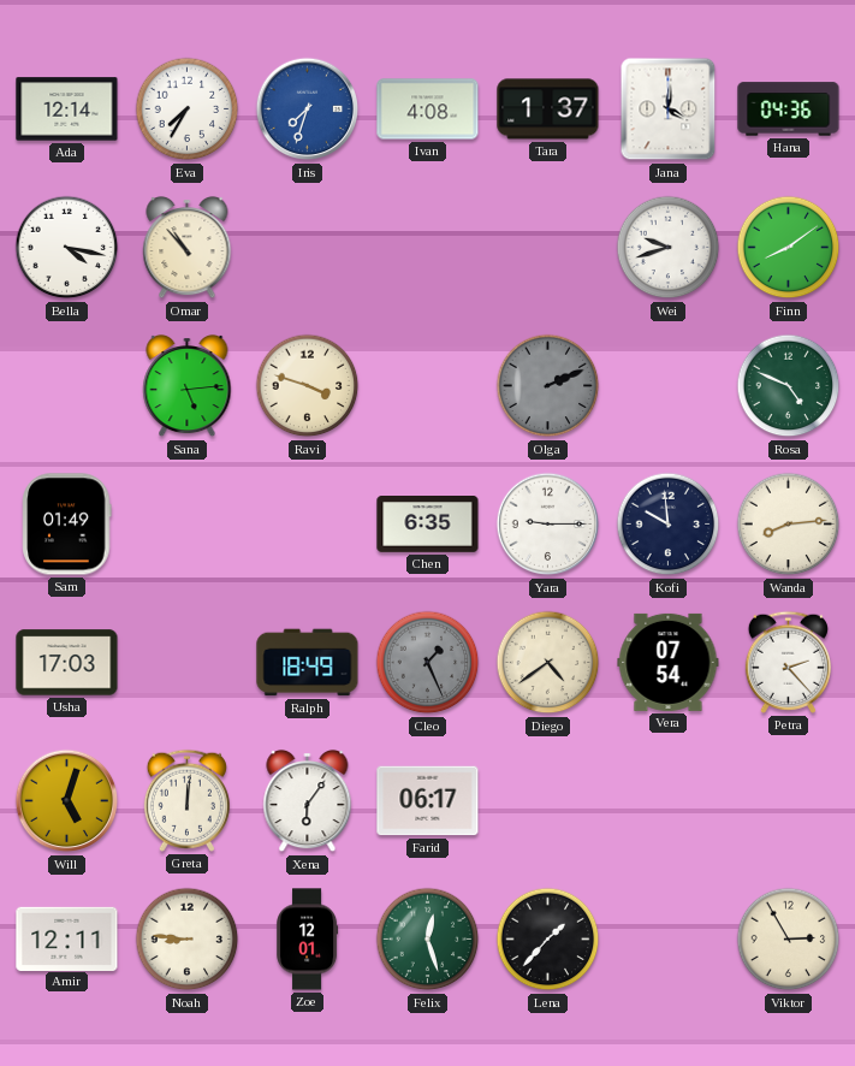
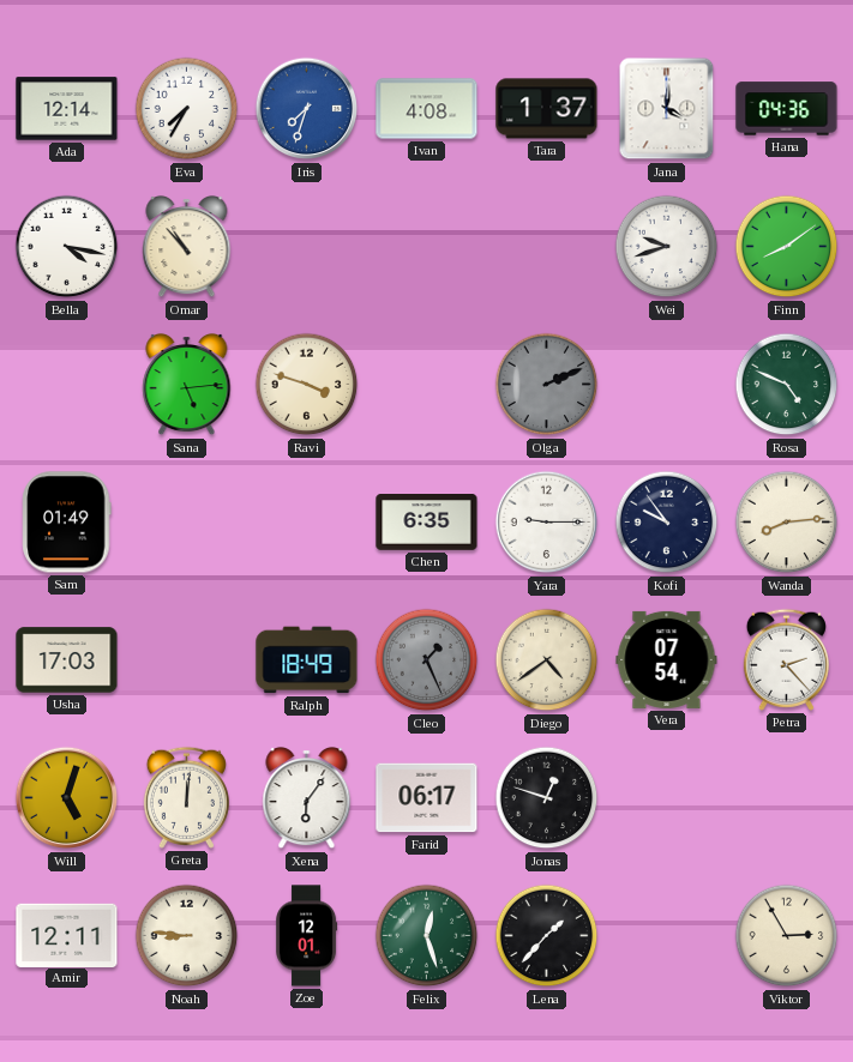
Kofi: 9:59 -> 9:54 (667, 523)
Jonas: none -> 12:48 (547, 798)
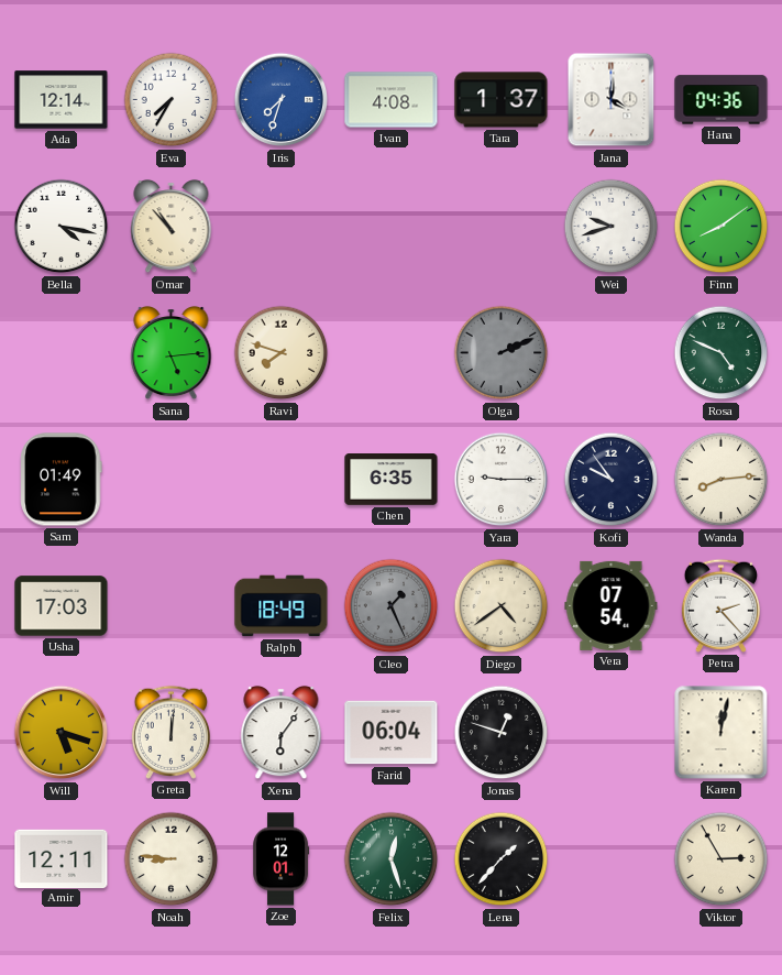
Ravi: 3:48 -> 7:48 (282, 353)
Will: 5:03 -> 5:18 (62, 733)
Farid: 06:17 -> 06:04 (392, 733)
Karen: none -> 12:02 (722, 733)
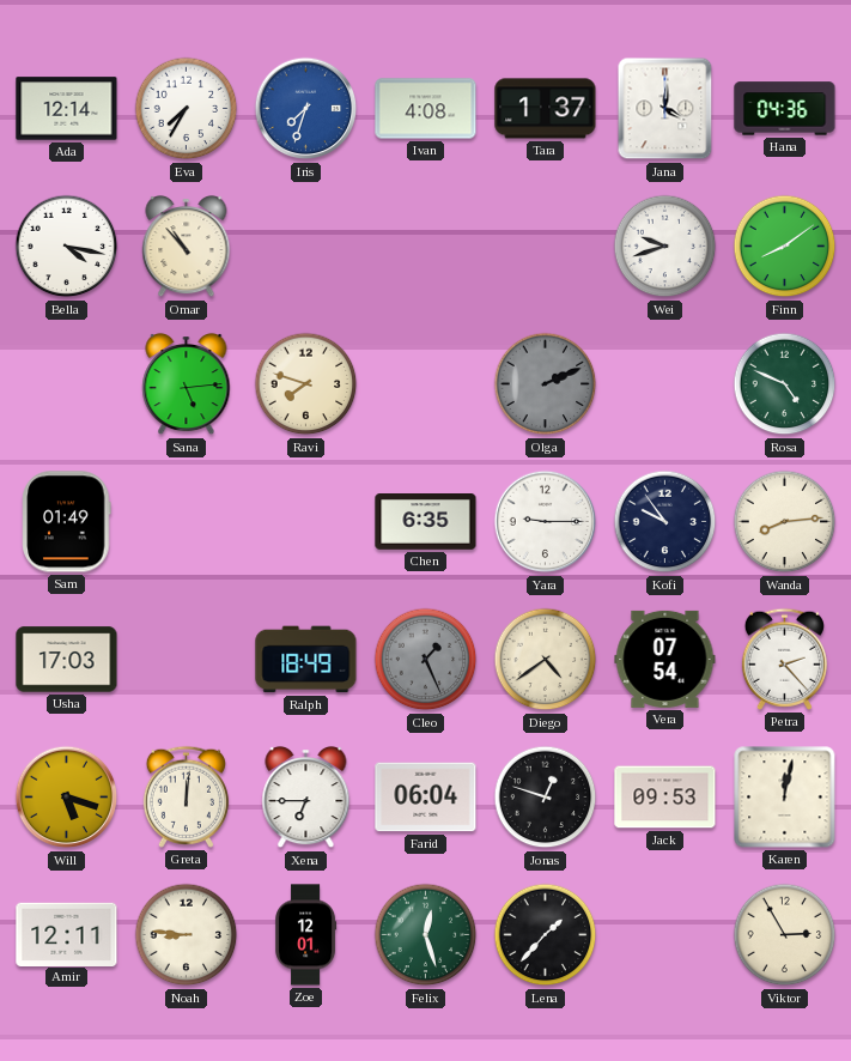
Xena: 6:06 -> 6:45 (306, 798)
Jack: none -> 09:53 (665, 798)
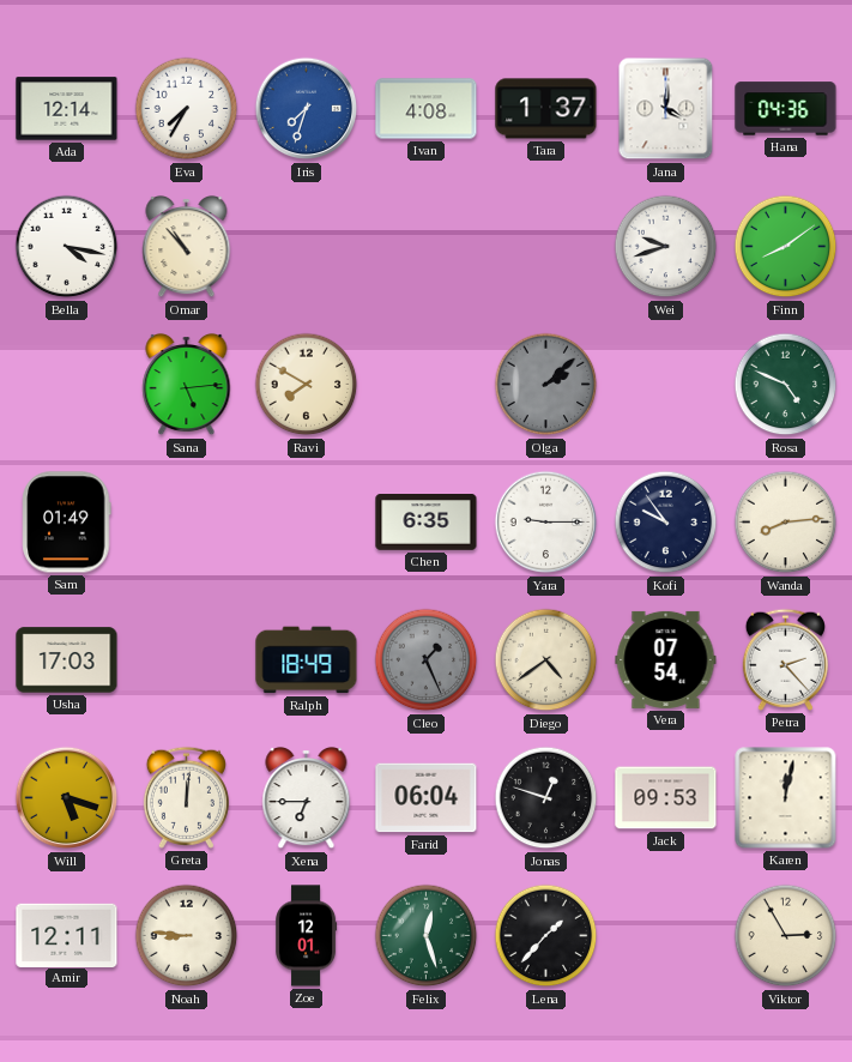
Ravi: 7:48 -> 7:50 (307, 385)
Olga: 2:11 -> 2:08 (546, 385)
